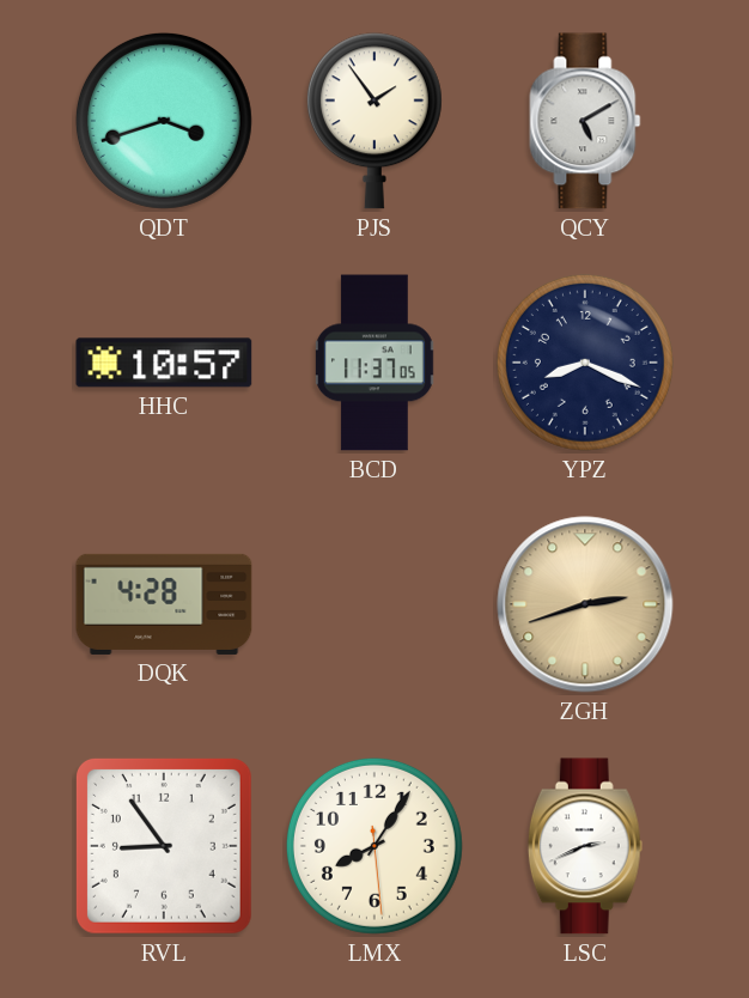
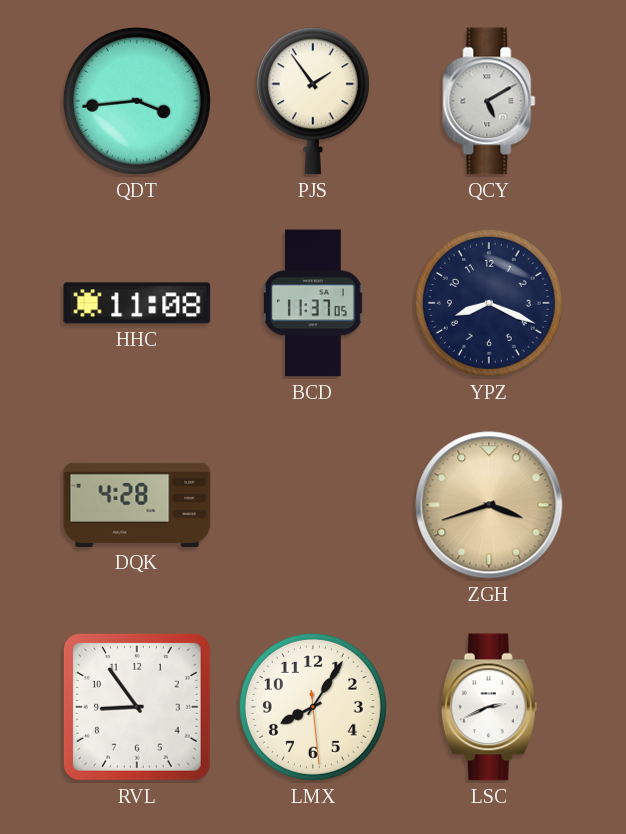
QDT: 3:42 -> 3:44 (137, 101)
HHC: 10:57 -> 11:08 (137, 303)
ZGH: 2:42 -> 3:42 (489, 505)
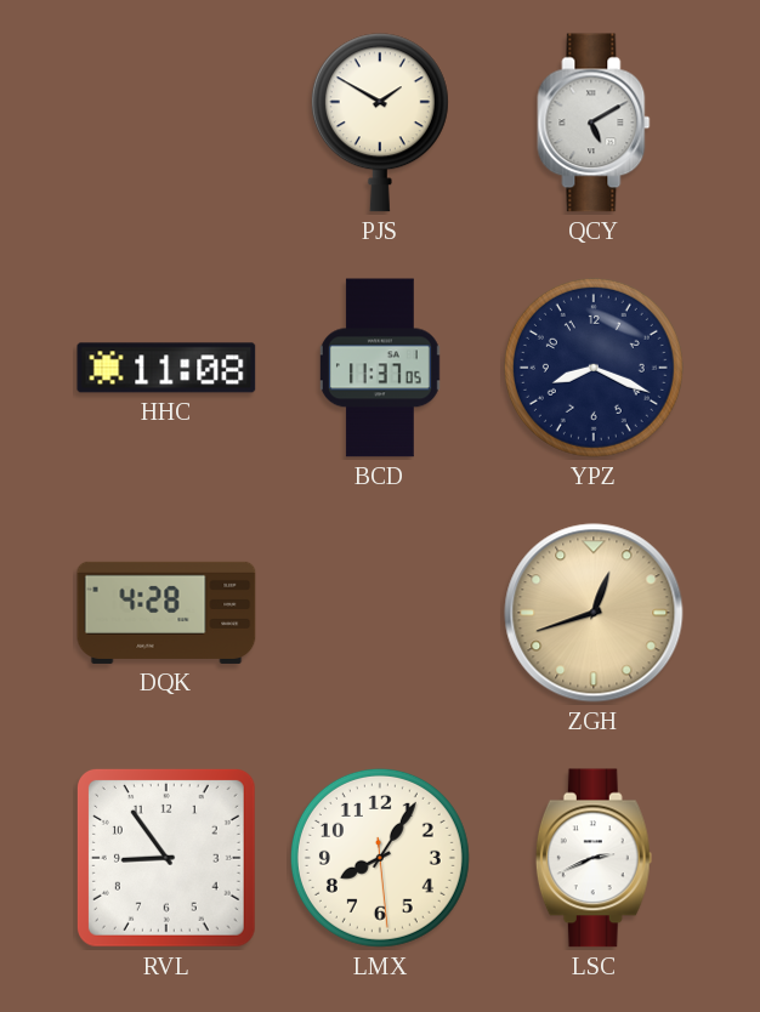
QDT: 3:44 -> none (137, 101)
PJS: 1:54 -> 1:50 (380, 123)
ZGH: 3:42 -> 12:42 (594, 613)
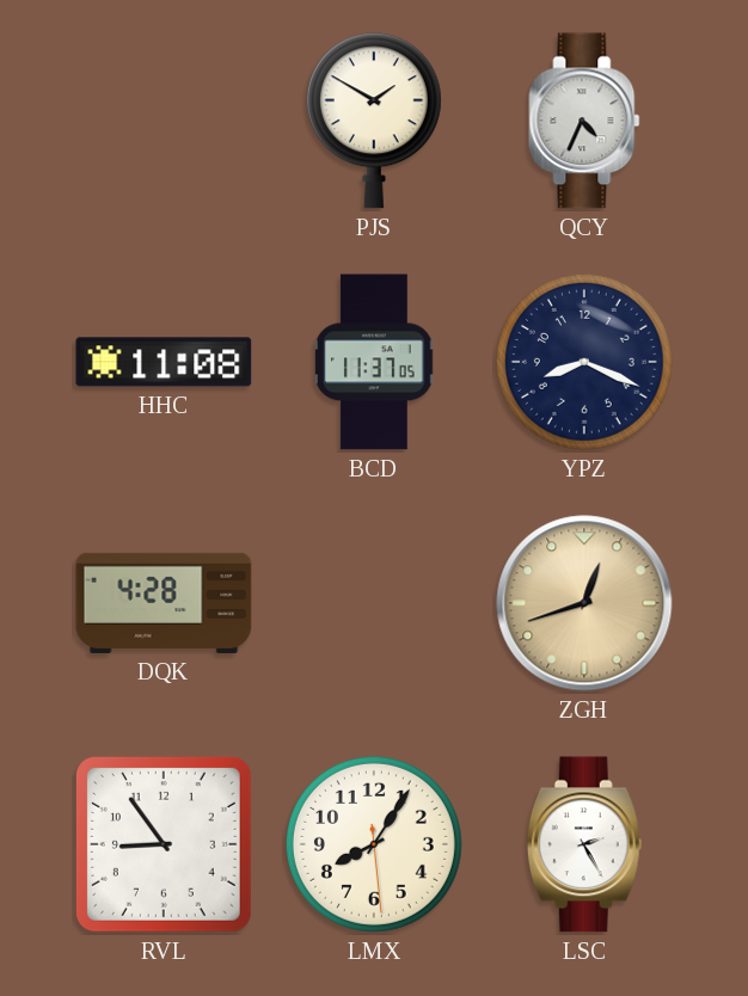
QCY: 5:10 -> 4:34 (584, 121)
LSC: 2:41 -> 2:25 (584, 844)
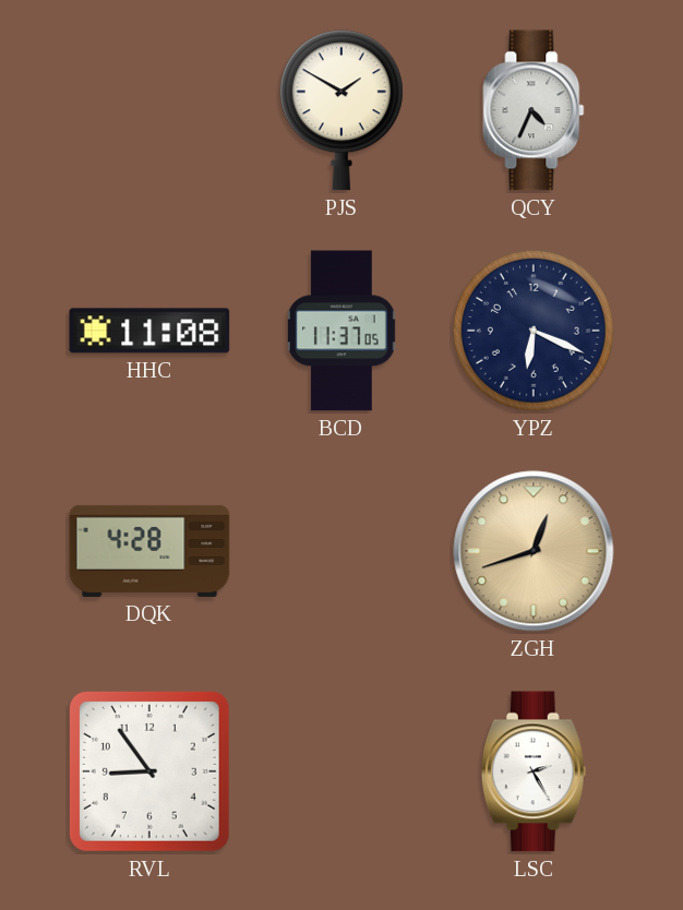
YPZ: 8:19 -> 6:19 (534, 331)
LMX: 8:05 -> none (374, 844)
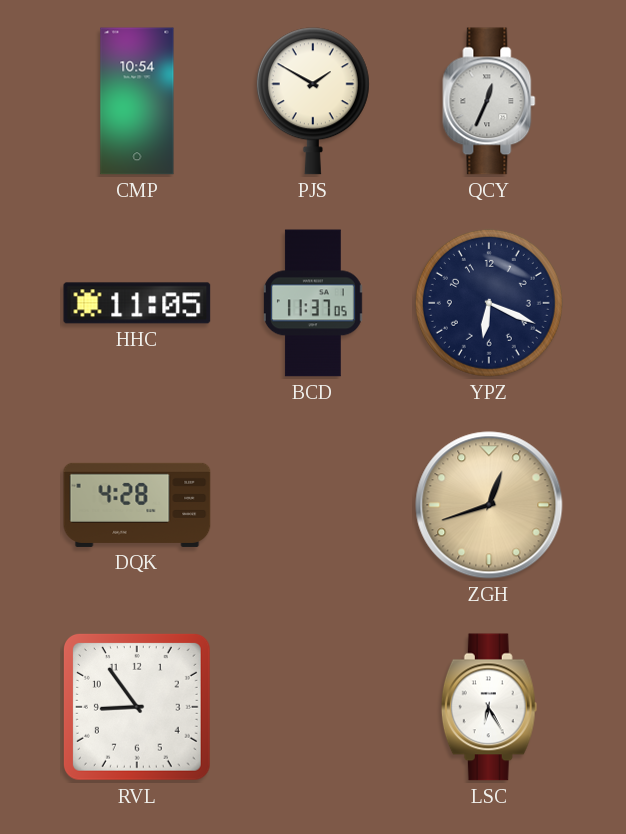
CMP: none -> 10:54 (137, 101)
QCY: 4:34 -> 12:34 (489, 101)
HHC: 11:08 -> 11:05 (137, 303)
LSC: 2:25 -> 6:25 (489, 707)
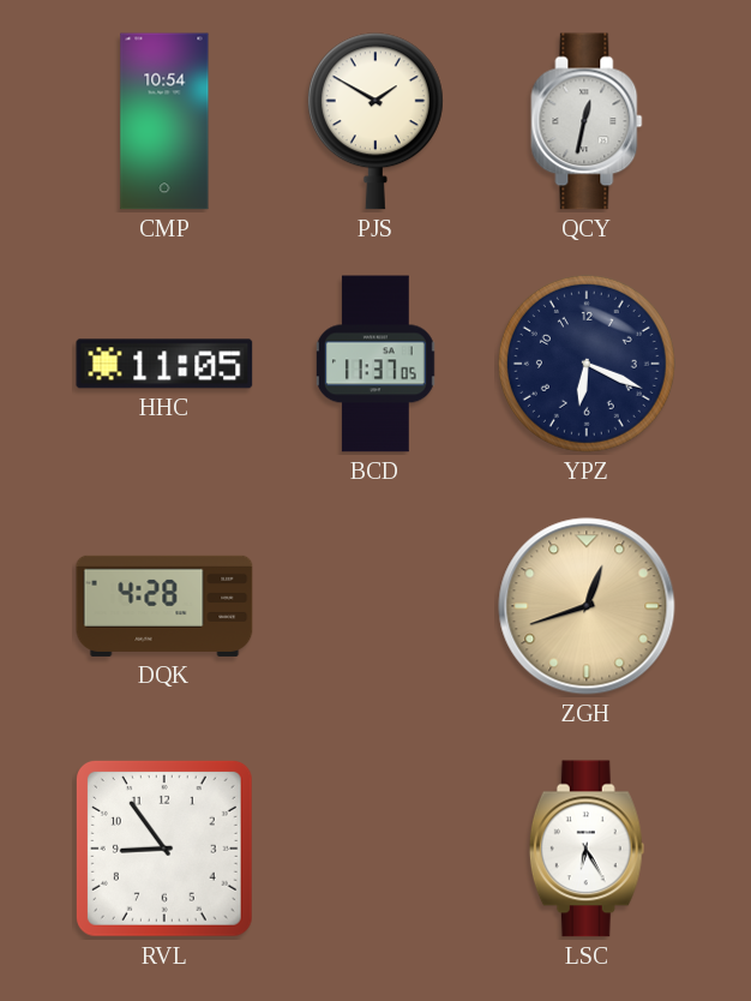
QCY: 12:34 -> 12:32 (587, 121)
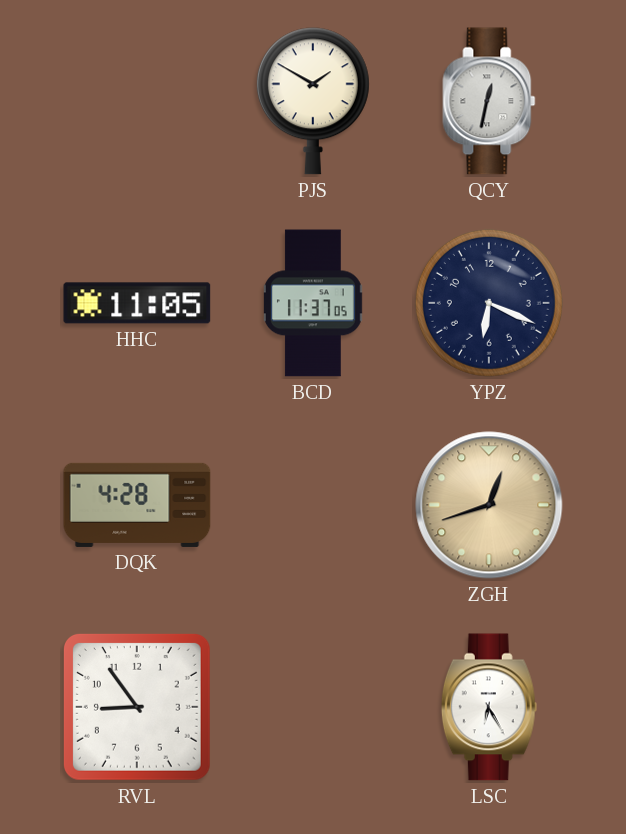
CMP: 10:54 -> none (164, 121)
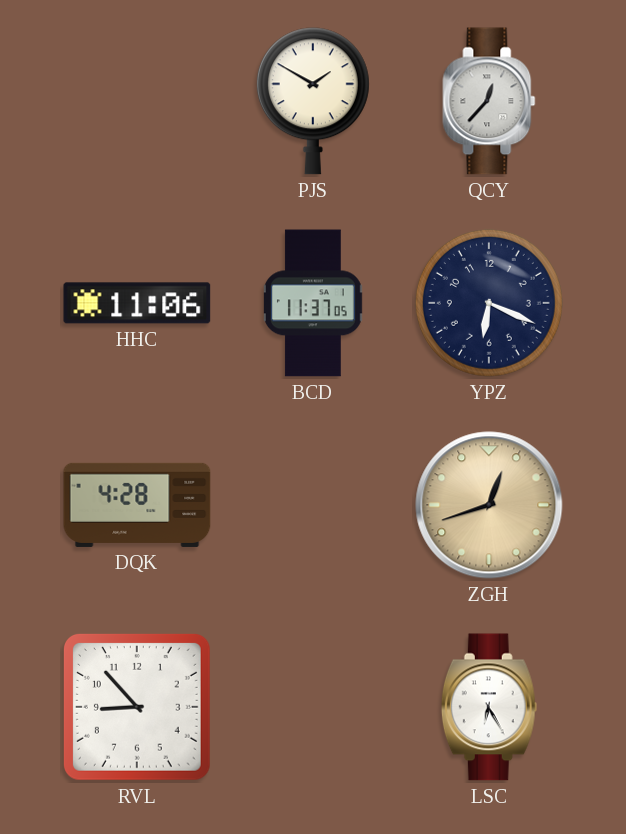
QCY: 12:32 -> 12:37 (489, 101)
HHC: 11:05 -> 11:06 (137, 303)
RVL: 8:54 -> 8:53 (137, 707)
